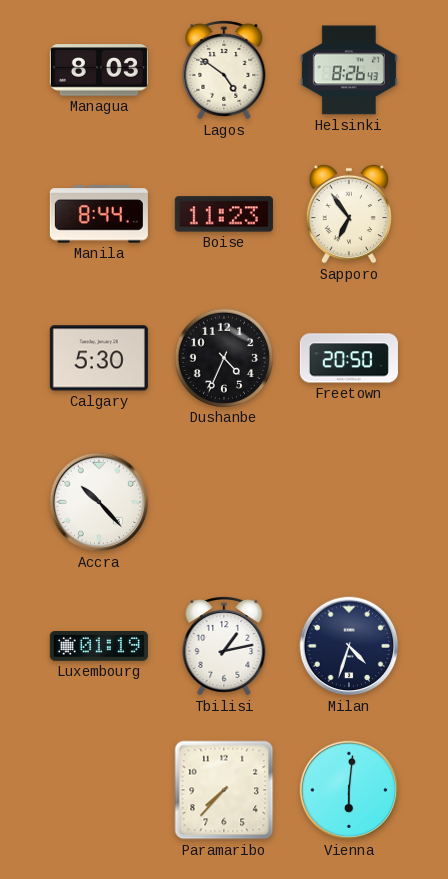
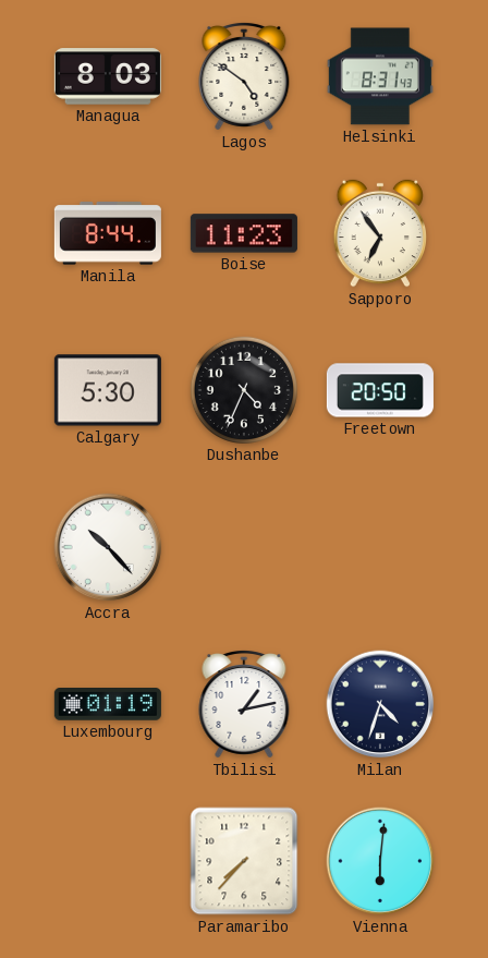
Helsinki: 8:26 -> 8:31 (380, 76)
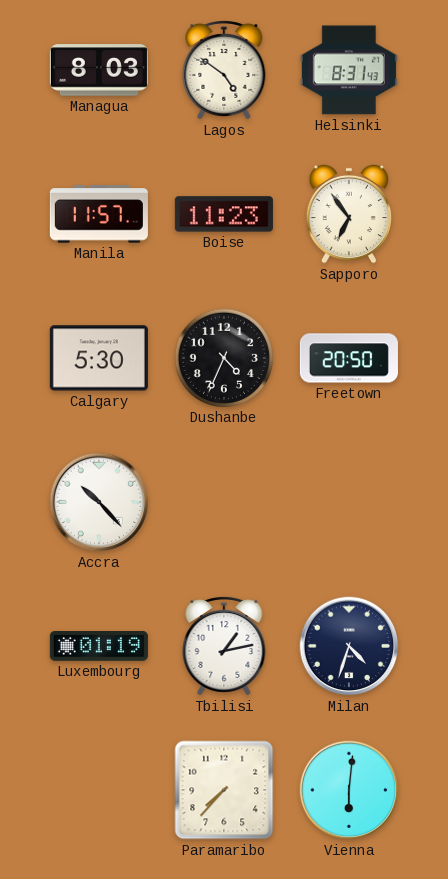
Manila: 8:44 -> 11:57 (99, 214)
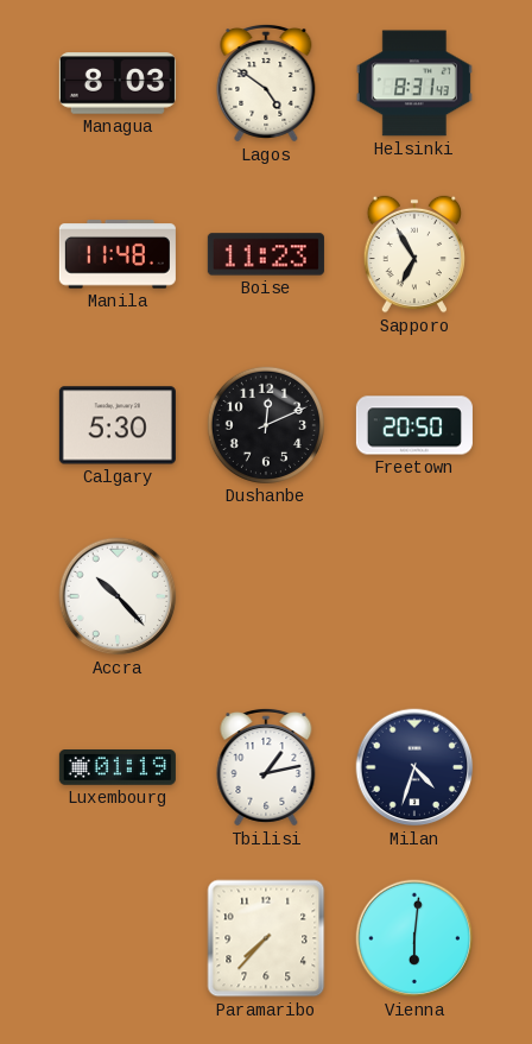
Manila: 11:57 -> 11:48 (118, 254)
Sapporo: 6:54 -> 6:55 (414, 254)
Dushanbe: 4:34 -> 12:11 (266, 425)
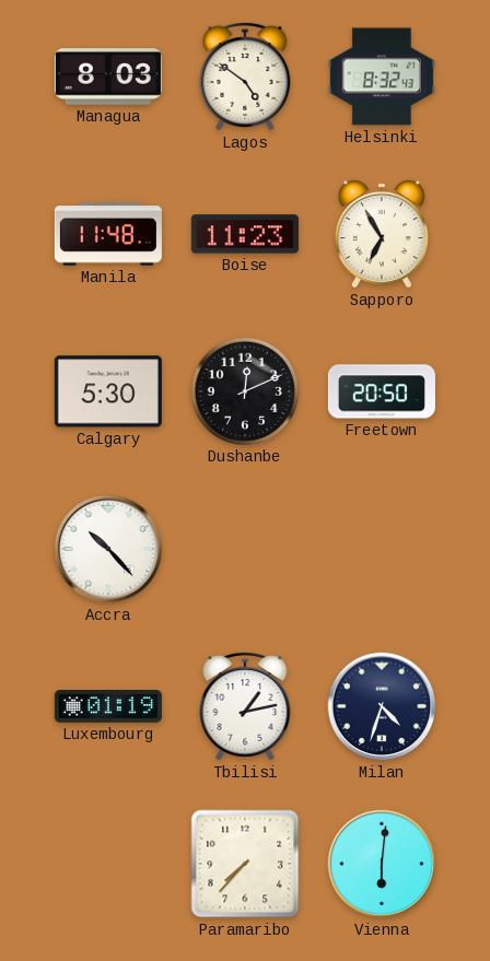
Helsinki: 8:31 -> 8:32 (382, 77)
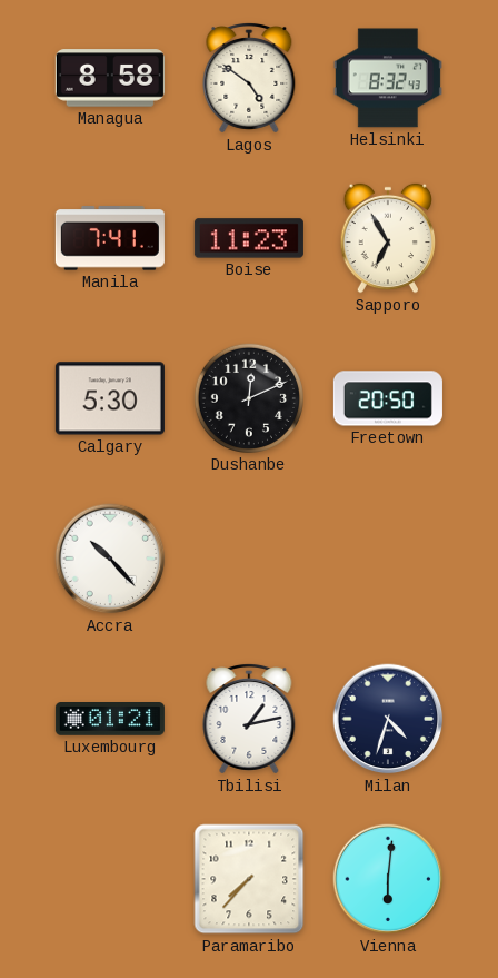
Managua: 8:03 -> 8:58 (110, 78)
Manila: 11:48 -> 7:41 (110, 238)
Luxembourg: 01:19 -> 01:21 (110, 720)
